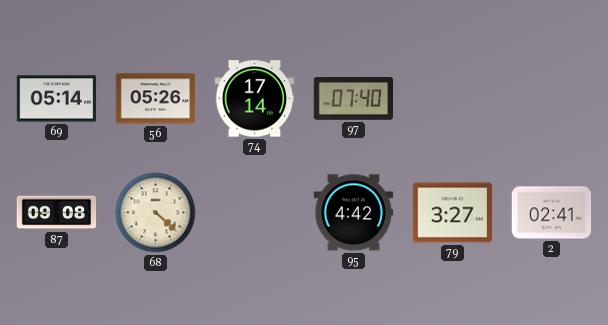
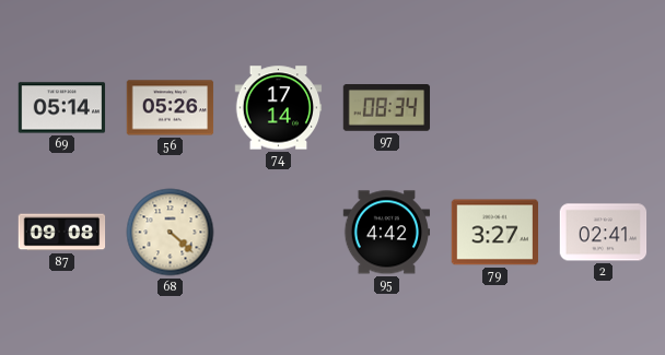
97: 07:40 -> 08:34 (387, 108)
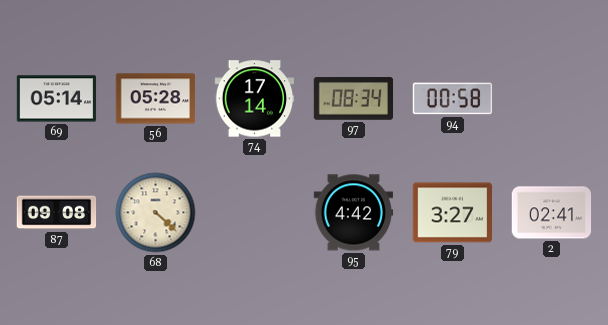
56: 05:26 -> 05:28 (156, 99)
94: none -> 00:58 (453, 99)
